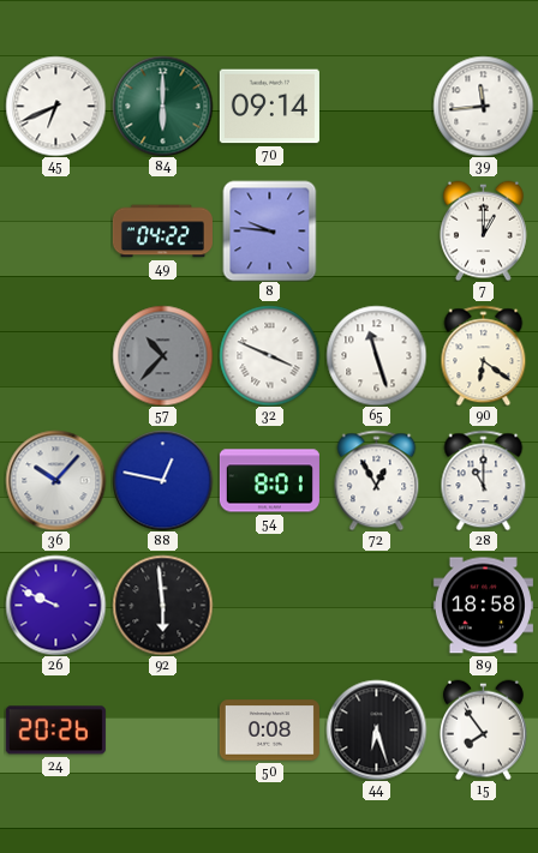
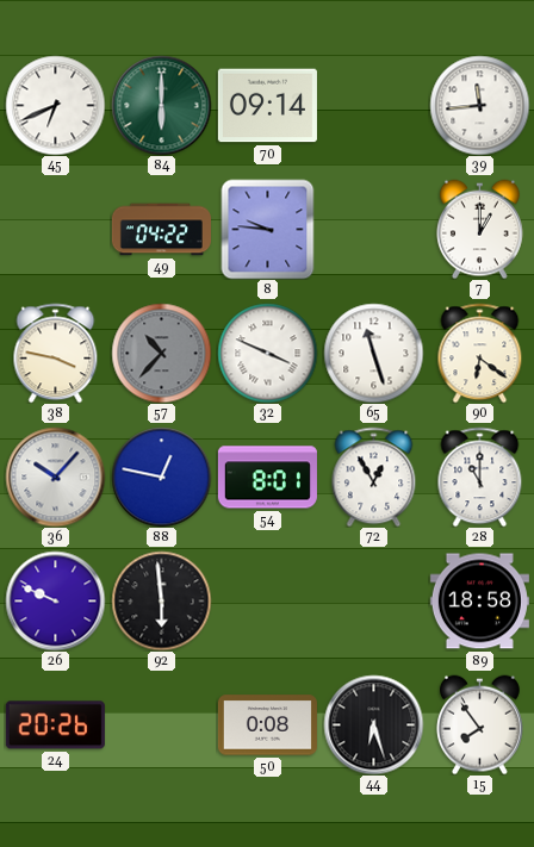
38: none -> 3:47 (56, 353)
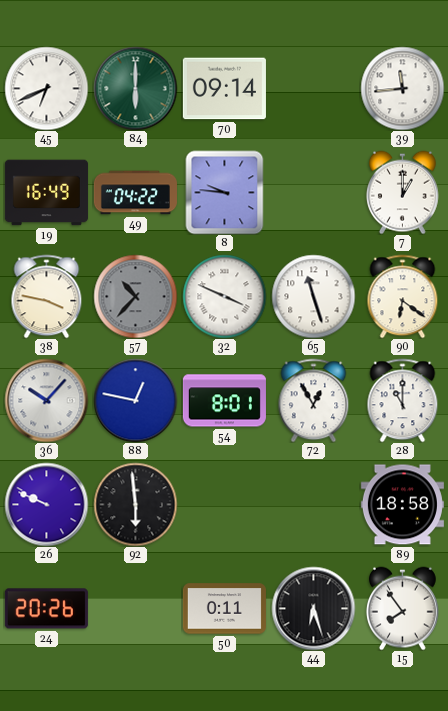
19: none -> 16:49 (46, 193)
50: 0:08 -> 0:11 (224, 609)
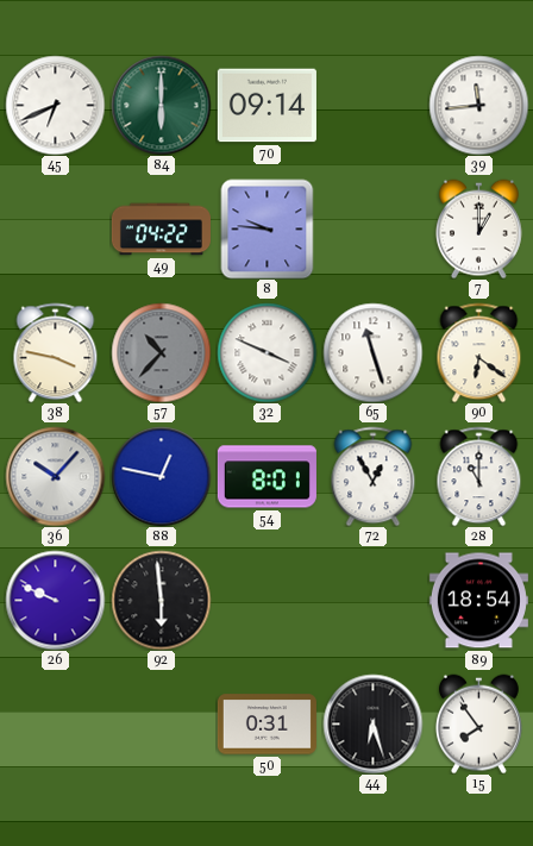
19: 16:49 -> none (46, 193)
89: 18:58 -> 18:54 (478, 601)
24: 20:26 -> none (46, 609)
50: 0:11 -> 0:31 (266, 725)
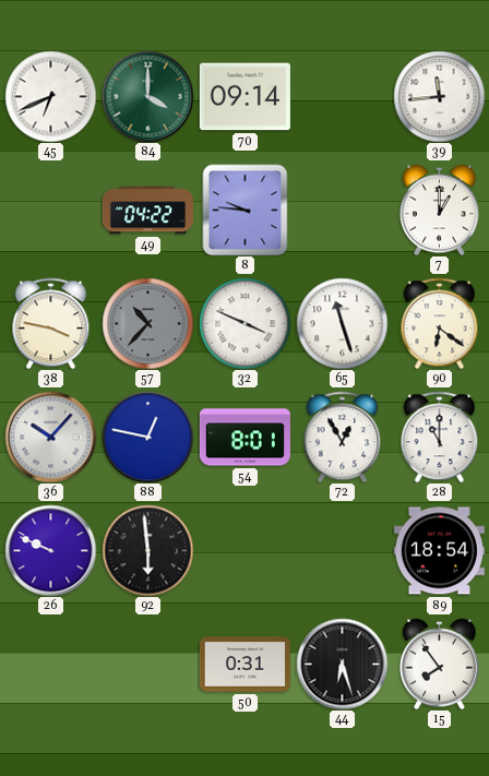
84: 6:00 -> 4:00 (147, 96)
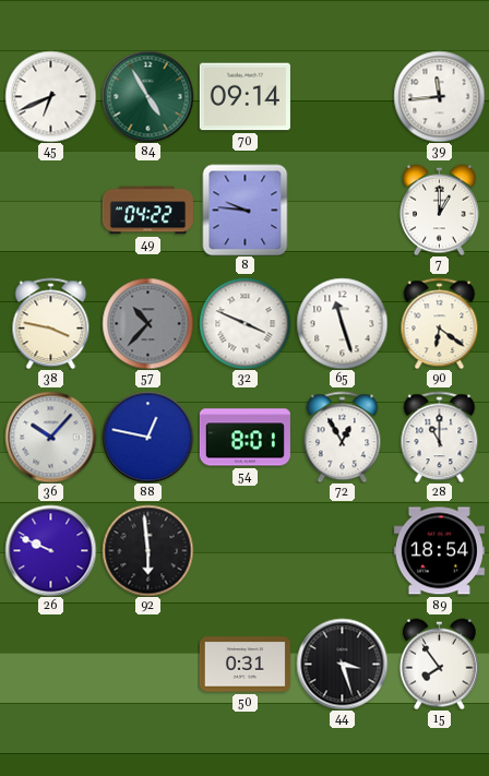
84: 4:00 -> 4:55 (147, 96)
44: 6:27 -> 3:27 (342, 664)
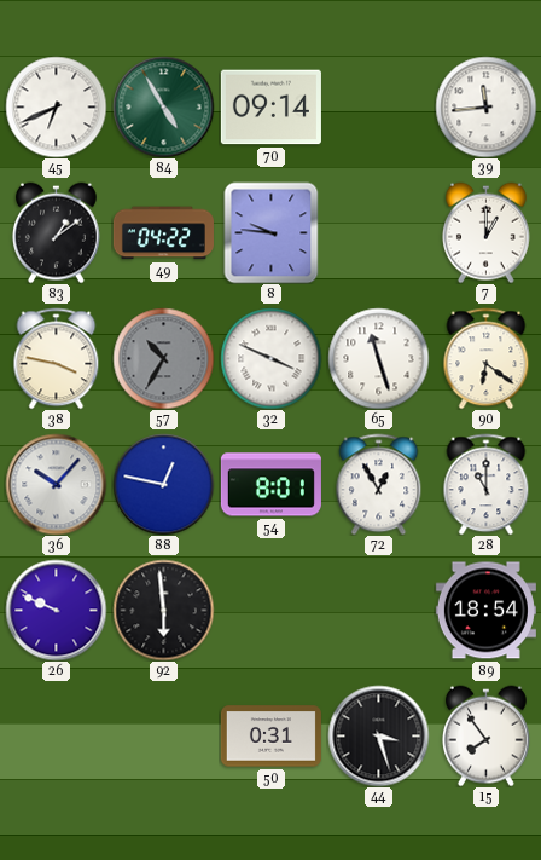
83: none -> 1:09 (56, 232)
57: 10:37 -> 10:35 (163, 358)
